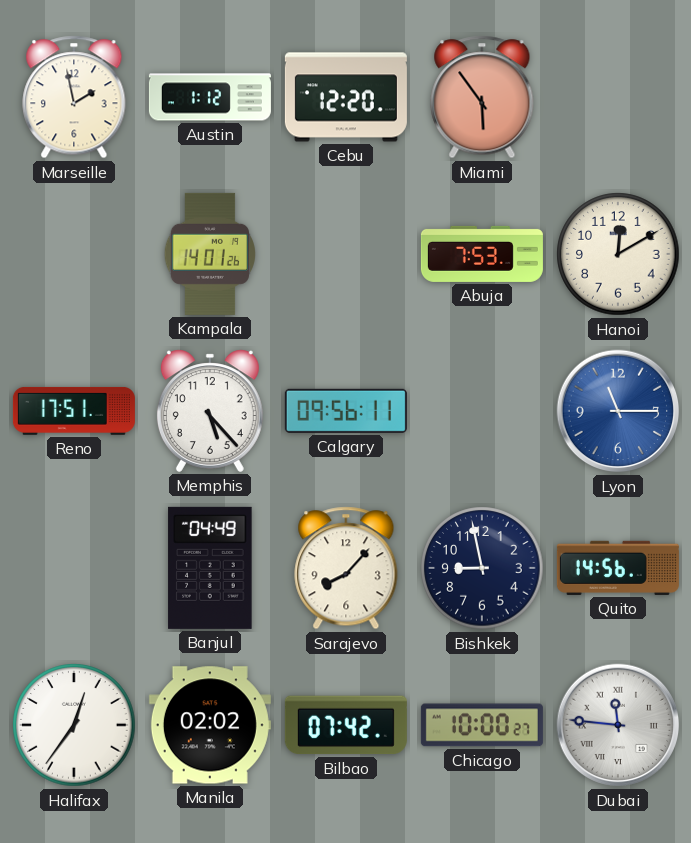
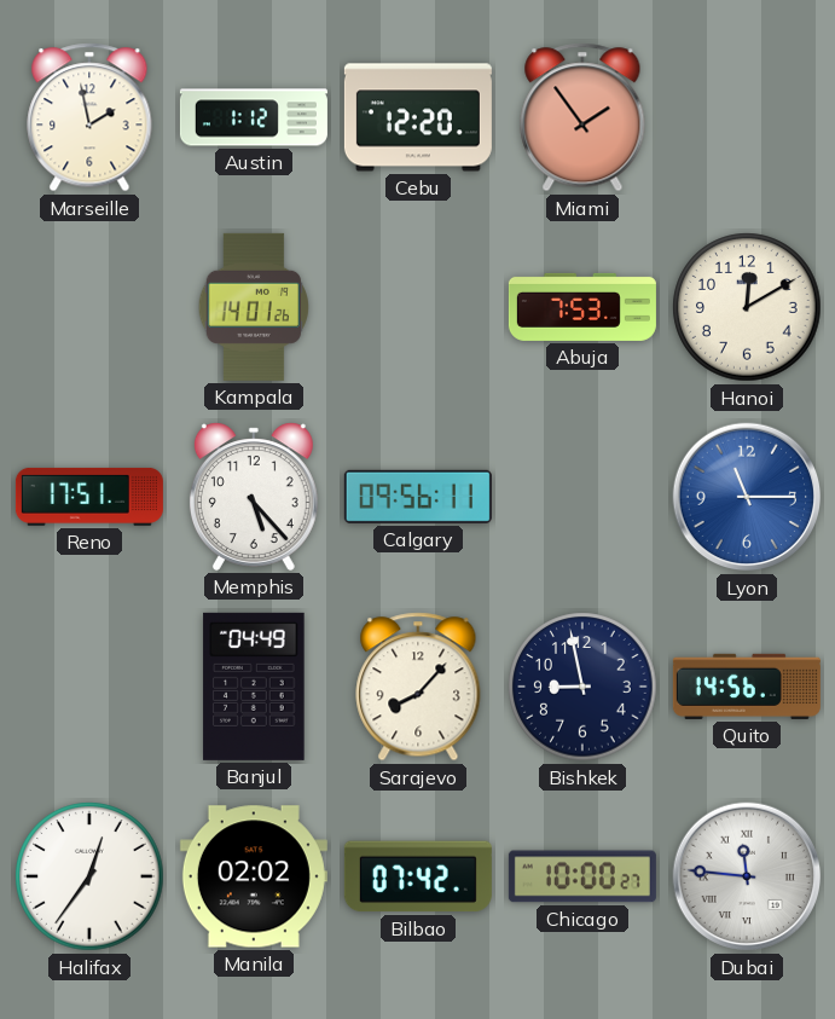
Miami: 5:54 -> 1:54 (582, 117)
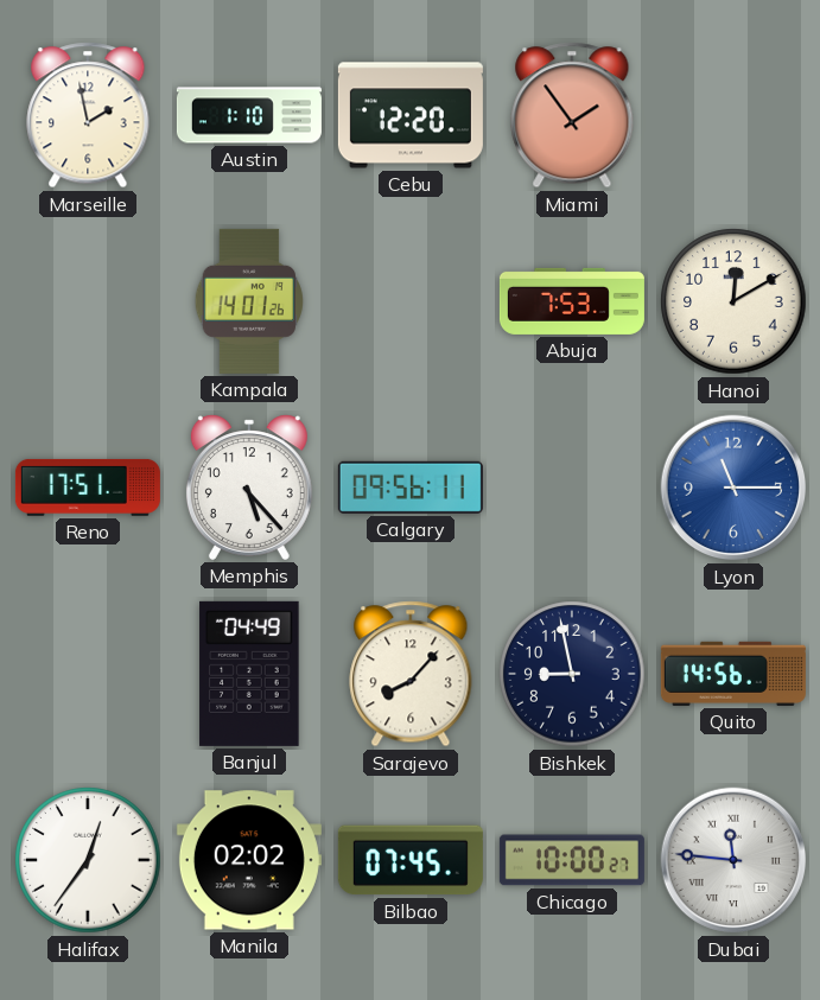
Austin: 1:12 -> 1:10 (249, 115)
Bilbao: 07:42 -> 07:45 (411, 860)
